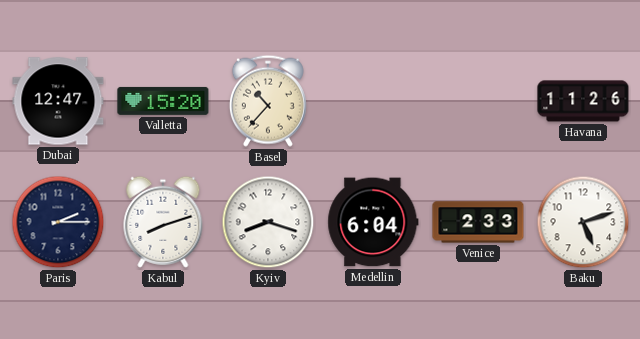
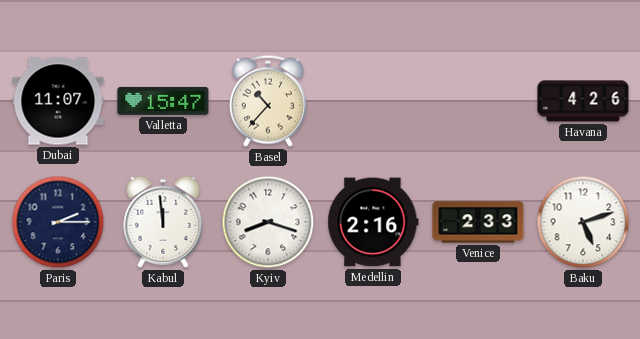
Dubai: 12:47 -> 11:07 (58, 101)
Valletta: 15:20 -> 15:47 (163, 101)
Havana: 11:26 -> 4:26 (583, 101)
Kabul: 8:12 -> 11:59 (163, 222)
Medellin: 6:04 -> 2:16 (373, 222)
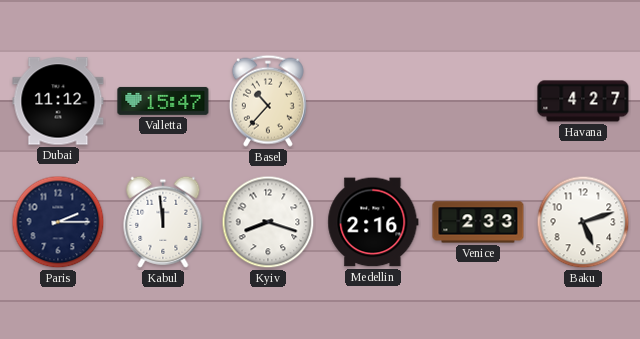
Dubai: 11:07 -> 11:12 (58, 101)
Havana: 4:26 -> 4:27 (583, 101)
